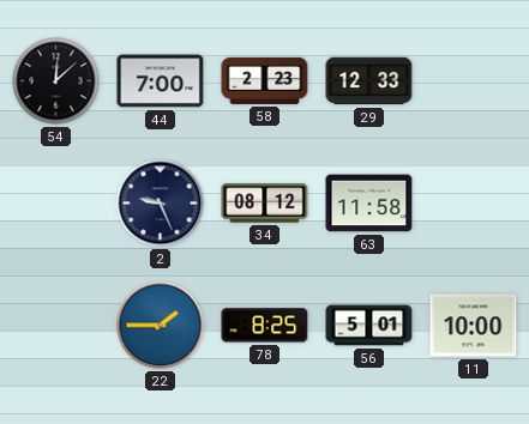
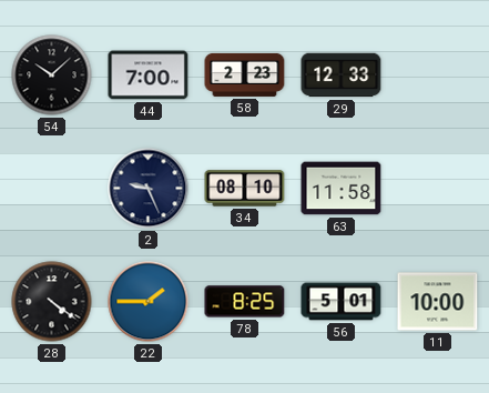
54: 12:08 -> 10:08 (52, 75)
34: 08:12 -> 08:10 (245, 189)
28: none -> 4:21 (52, 302)
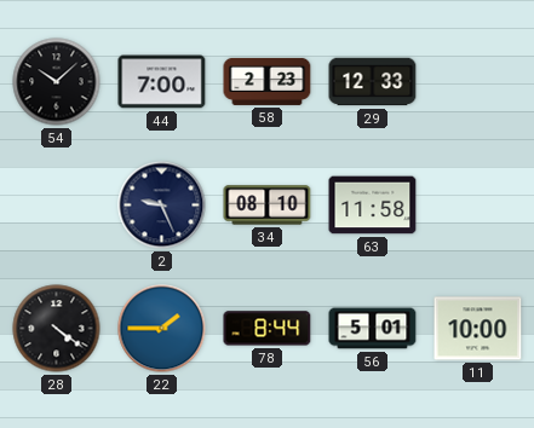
78: 8:25 -> 8:44 (268, 329)
